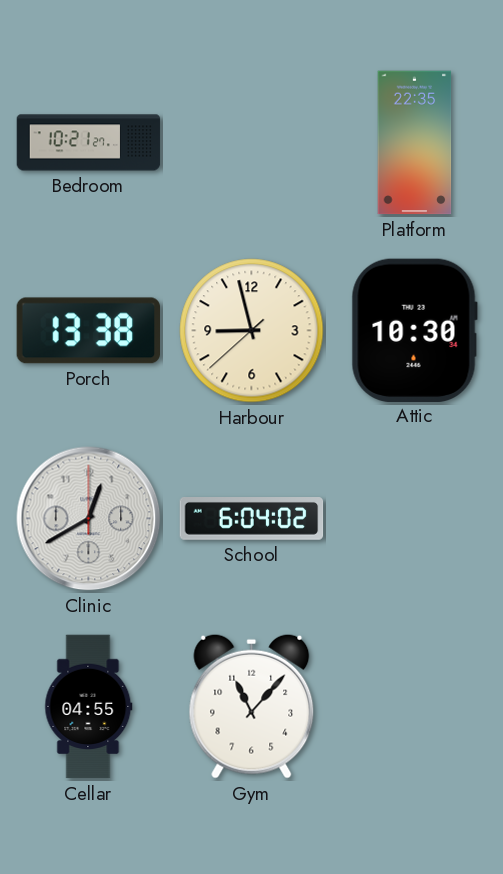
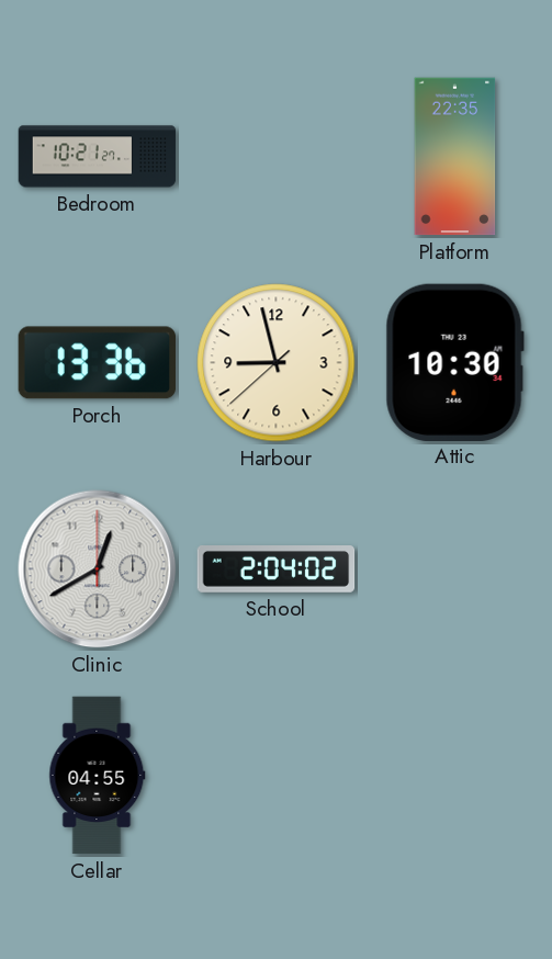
Porch: 13:38 -> 13:36 (97, 363)
School: 6:04 -> 2:04 (277, 569)
Gym: 11:07 -> none (252, 706)
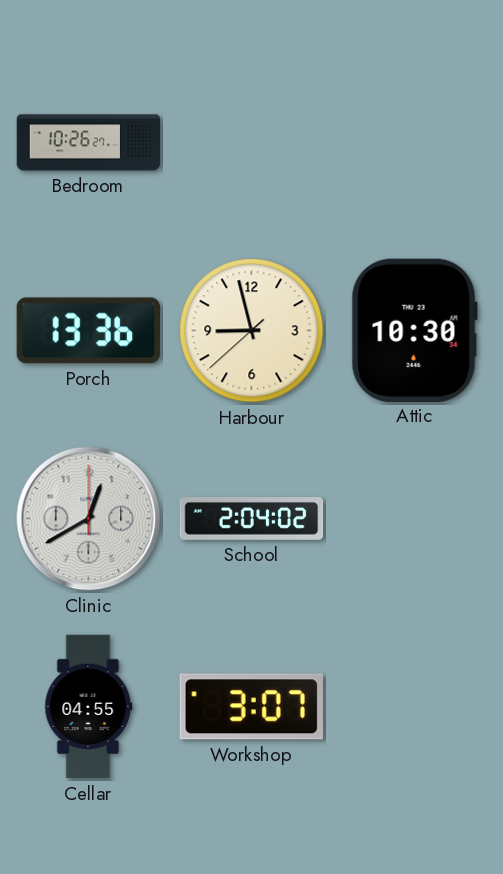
Bedroom: 10:21 -> 10:26 (89, 143)
Platform: 22:35 -> none (455, 157)
Workshop: none -> 3:07 (251, 707)
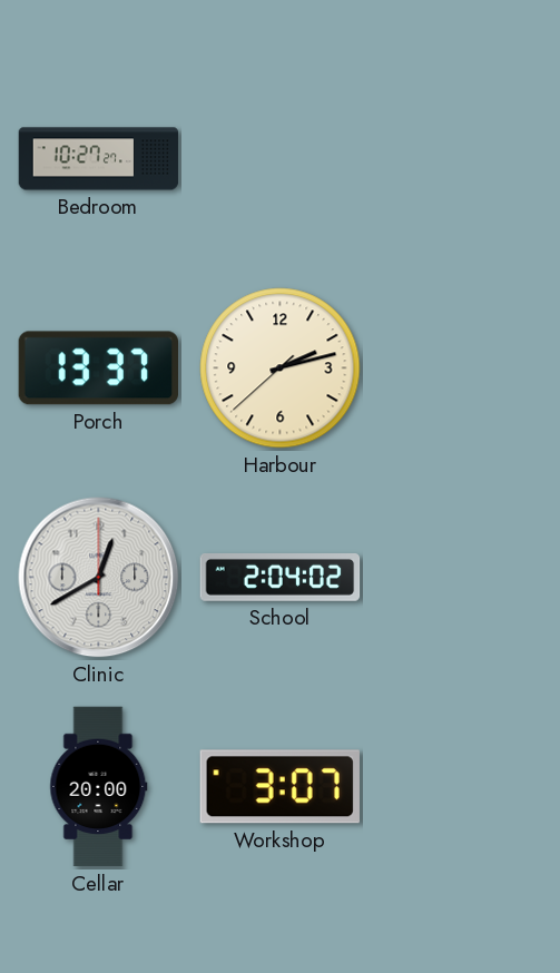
Bedroom: 10:26 -> 10:27 (99, 159)
Porch: 13:36 -> 13:37 (98, 368)
Harbour: 8:57 -> 2:12 (281, 368)
Attic: 10:30 -> none (414, 330)
Cellar: 04:55 -> 20:00 (99, 787)
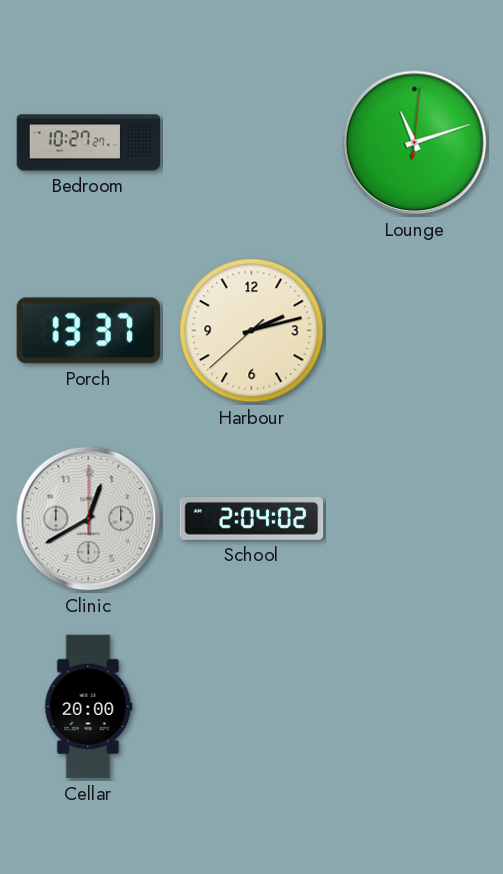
Lounge: none -> 11:12 (415, 143)
Workshop: 3:07 -> none (279, 787)
